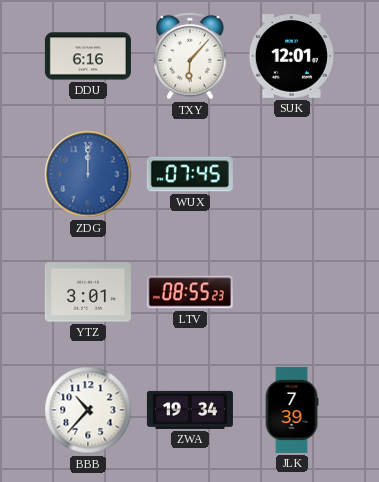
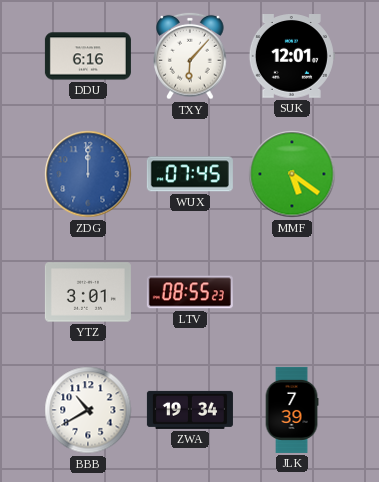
MMF: none -> 5:21 (292, 174)
BBB: 10:37 -> 10:40 (88, 410)
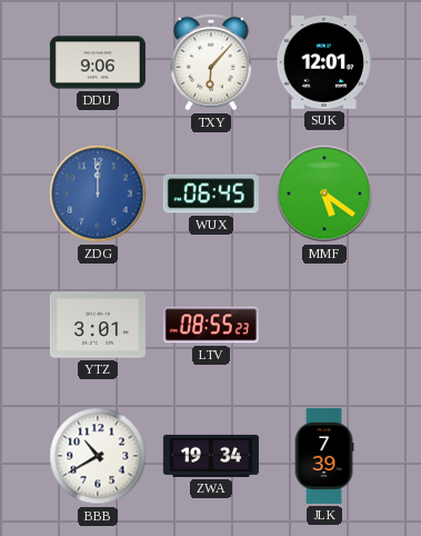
DDU: 6:16 -> 9:06 (98, 62)
WUX: 07:45 -> 06:45 (211, 193)
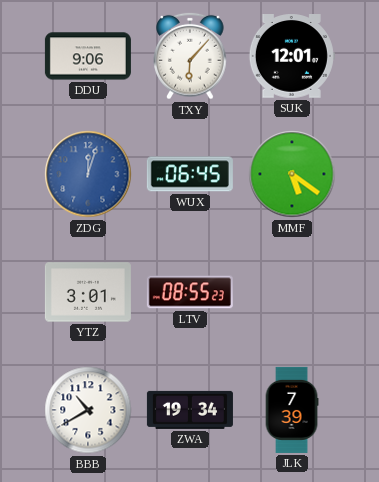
ZDG: 12:00 -> 12:03 (88, 174)
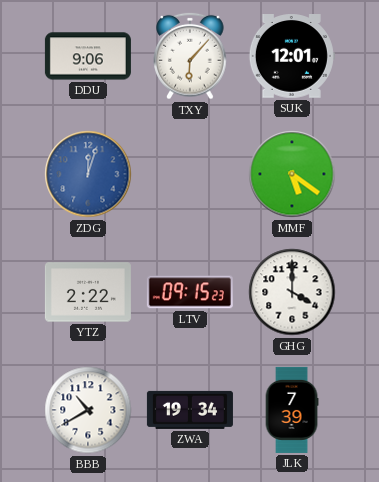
WUX: 06:45 -> none (190, 174)
YTZ: 3:01 -> 2:22 (88, 292)
LTV: 08:55 -> 09:15 (190, 292)
GHG: none -> 4:00 (292, 292)
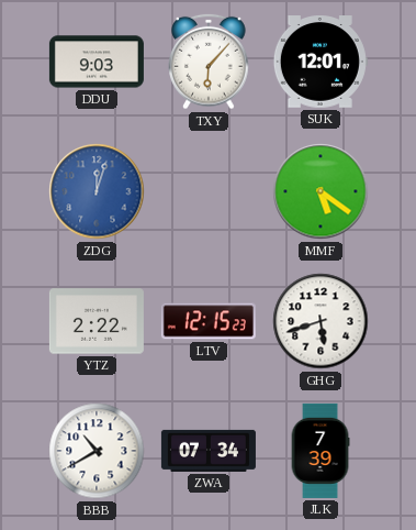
DDU: 9:06 -> 9:03 (97, 62)
LTV: 09:15 -> 12:15 (209, 321)
GHG: 4:00 -> 5:42 (321, 321)
ZWA: 19:34 -> 07:34 (209, 451)
